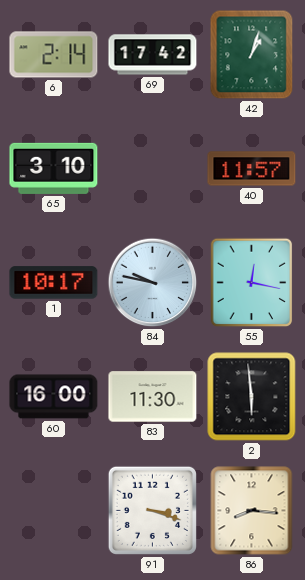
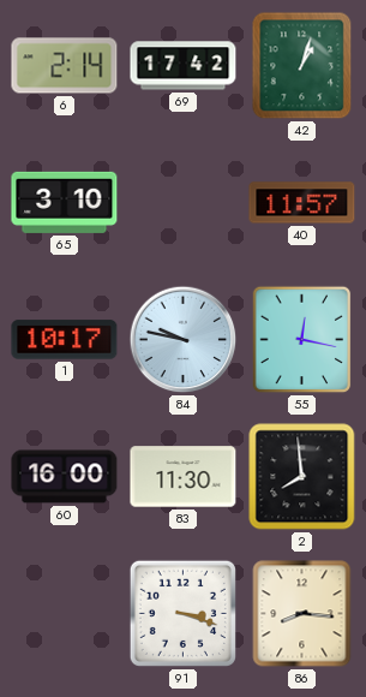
2: 5:59 -> 7:59 (302, 477)
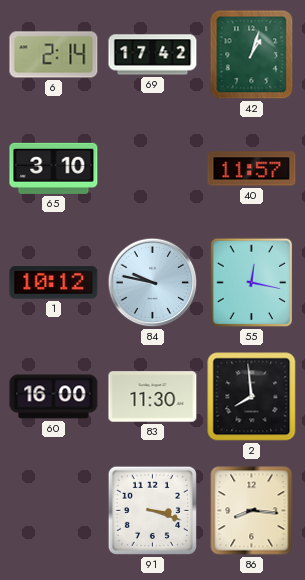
1: 10:17 -> 10:12 (54, 283)
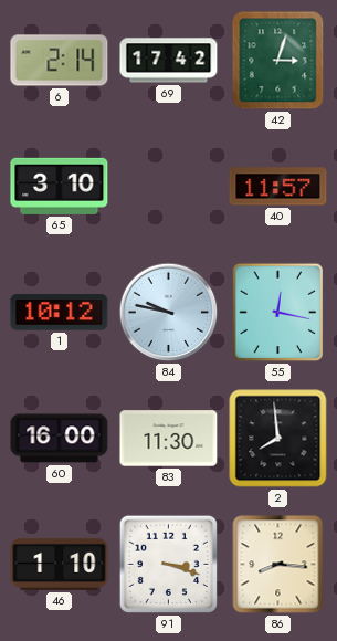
42: 1:03 -> 3:03 (278, 61)
46: none -> 1:10 (60, 564)
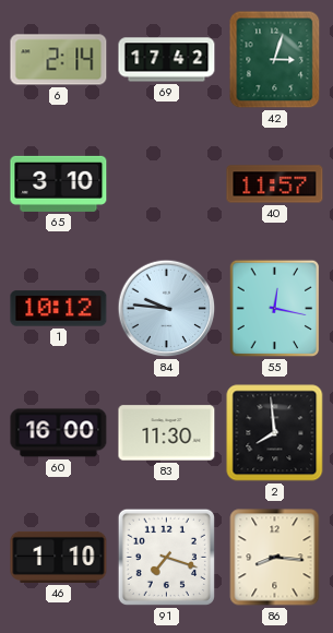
84: 9:47 -> 9:46 (167, 309)
91: 3:18 -> 7:18 (166, 557)
